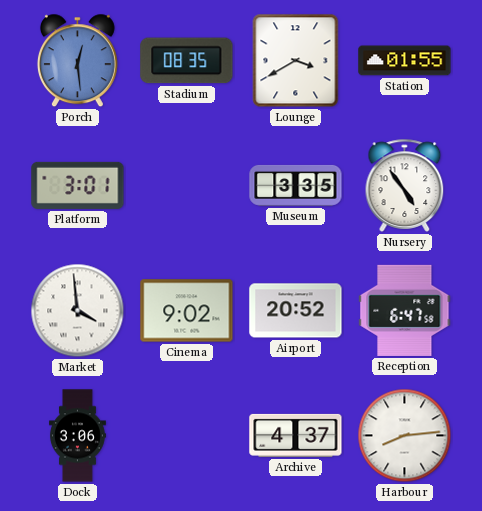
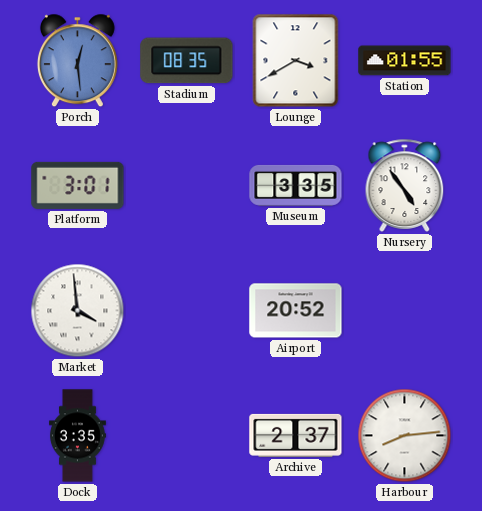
Cinema: 9:02 -> none (187, 311)
Reception: 6:47 -> none (405, 310)
Dock: 3:06 -> 3:35 (77, 436)
Archive: 4:37 -> 2:37 (296, 435)
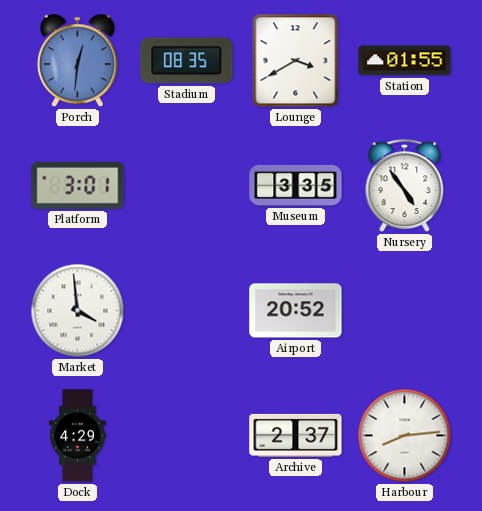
Porch: 12:29 -> 12:31 (77, 61)
Dock: 3:35 -> 4:29 (77, 436)
